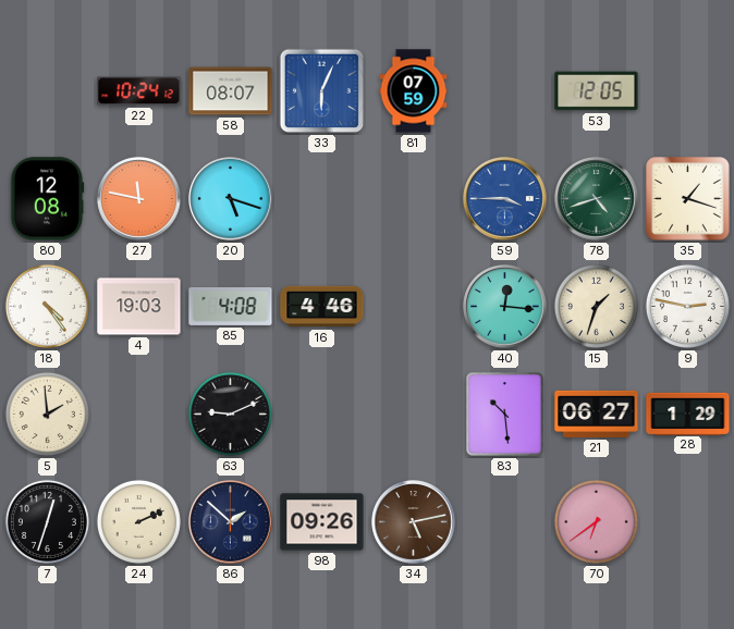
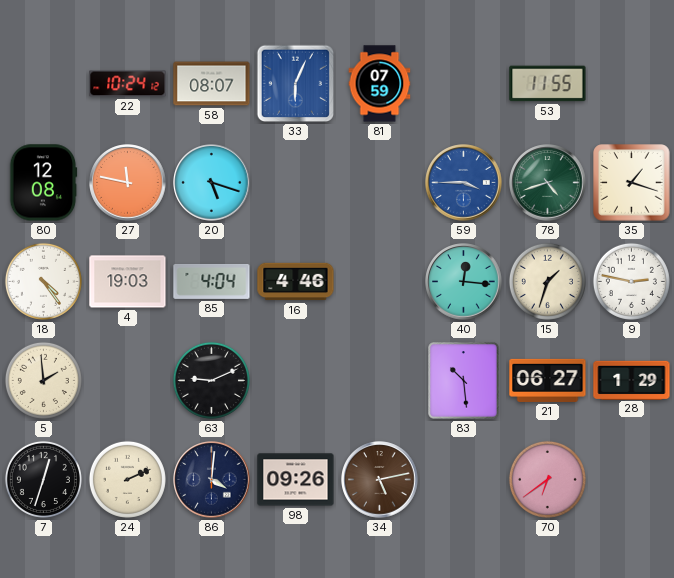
53: 12:05 -> 11:55 (548, 84)
85: 4:08 -> 4:04 (212, 281)
86: 1:52 -> 4:01 (212, 480)
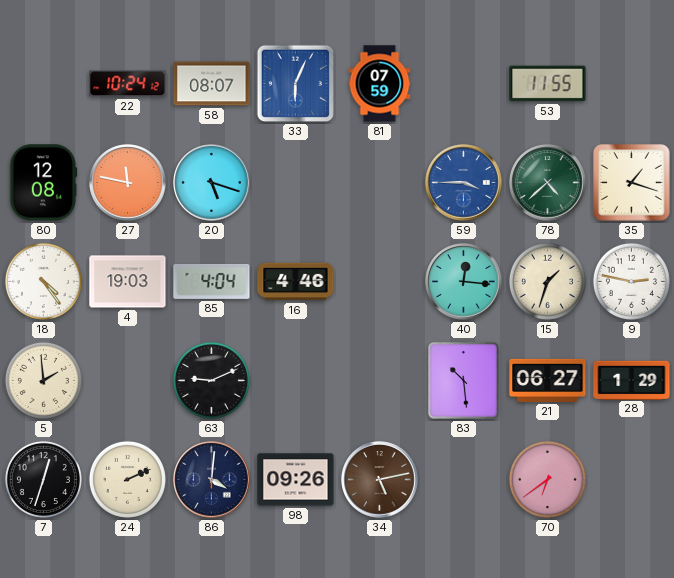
78: 4:42 -> 4:38 (548, 183)
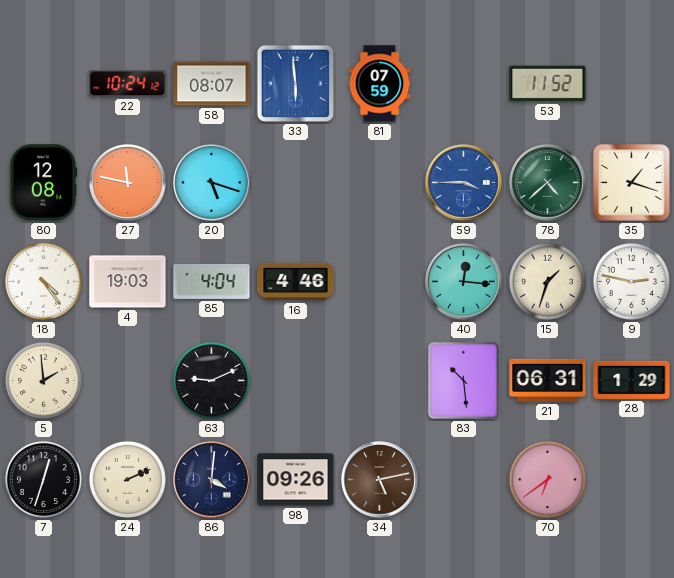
33: 6:04 -> 5:59 (296, 84)
53: 11:55 -> 11:52 (548, 84)
21: 06:27 -> 06:31 (548, 380)
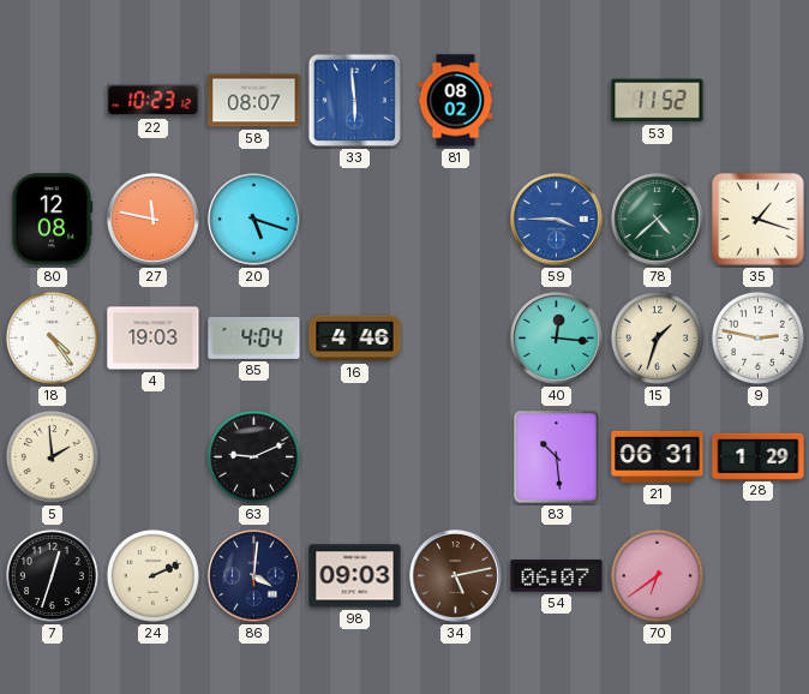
22: 10:24 -> 10:23 (154, 101)
81: 07:59 -> 08:02 (456, 101)
98: 09:26 -> 09:03 (355, 576)
54: none -> 06:07 (557, 576)
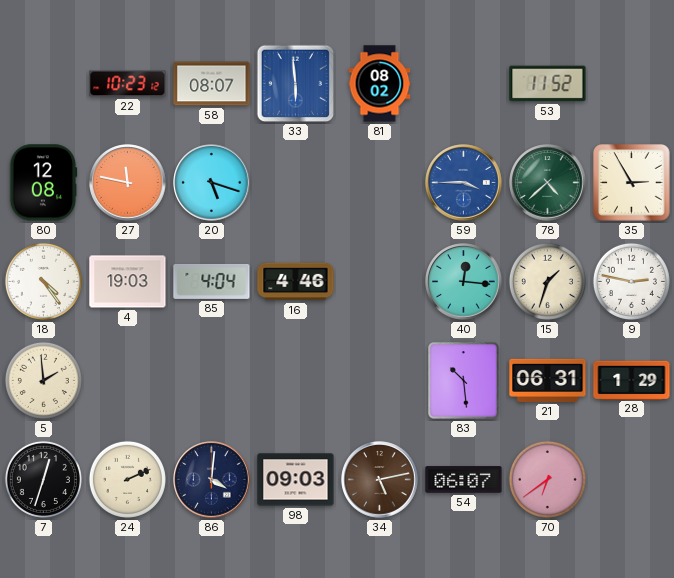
35: 1:18 -> 2:55 (632, 183)
63: 9:11 -> none (253, 456)
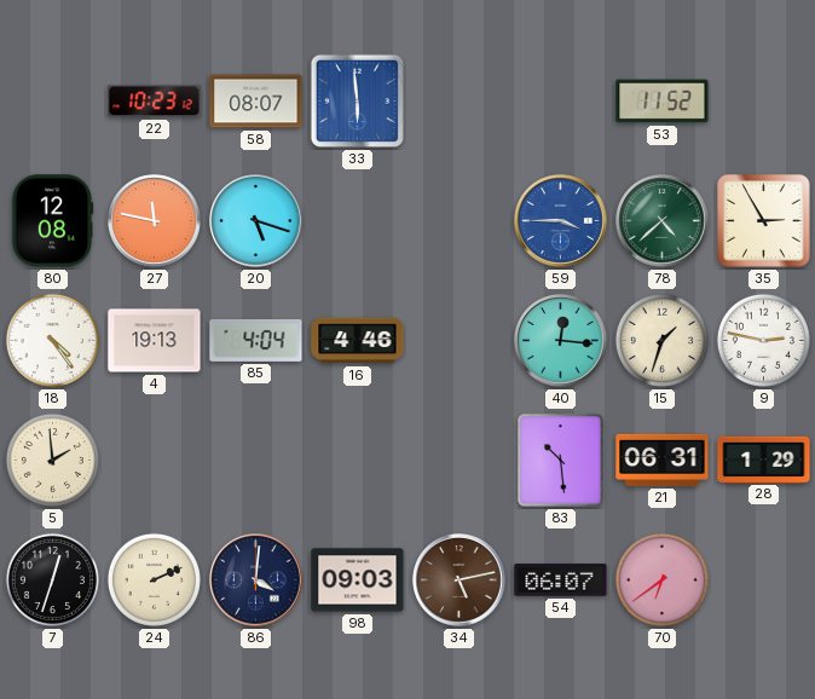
81: 08:02 -> none (380, 84)
4: 19:03 -> 19:13 (155, 341)
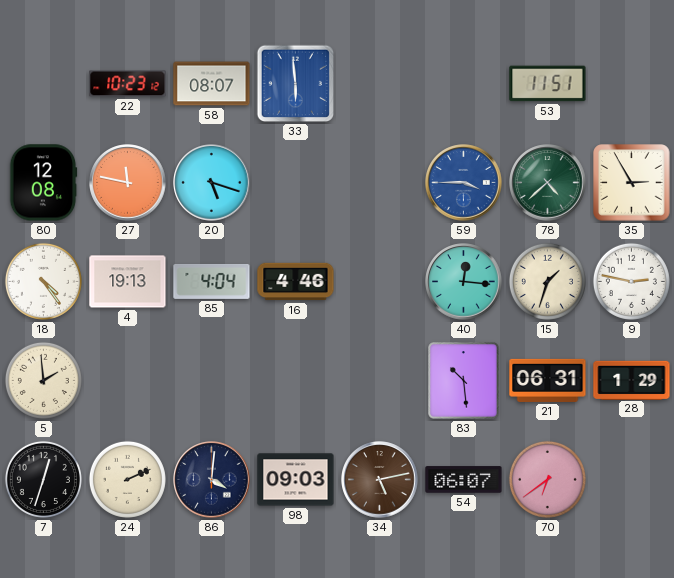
53: 11:52 -> 11:51 (548, 84)
